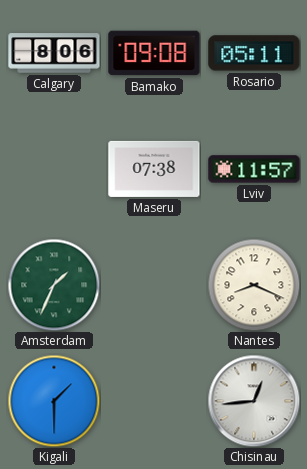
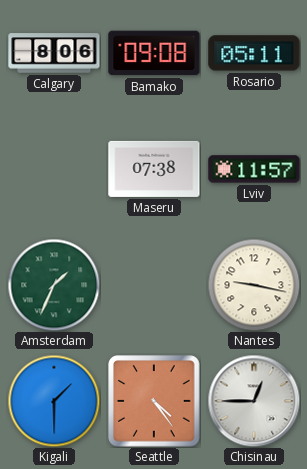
Nantes: 8:19 -> 9:17 (254, 285)
Seattle: none -> 4:24 (154, 401)
Chisinau: 12:44 -> 12:45 (254, 401)
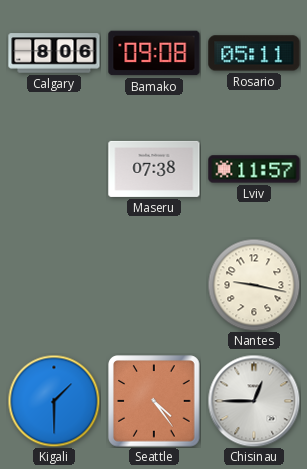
Amsterdam: 1:34 -> none (54, 285)
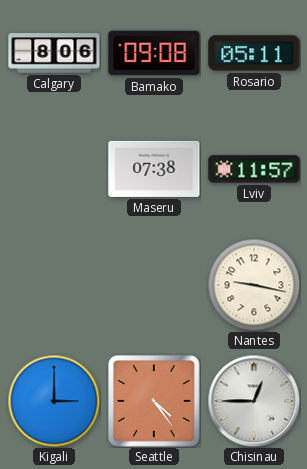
Kigali: 1:30 -> 3:00 (54, 401)
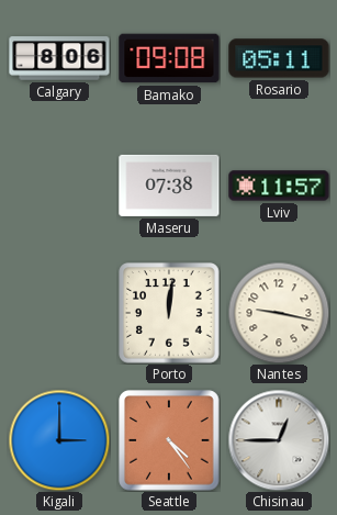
Porto: none -> 12:01 (170, 314)
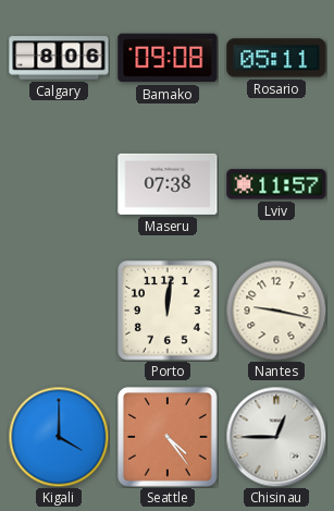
Kigali: 3:00 -> 4:00 (59, 437)
